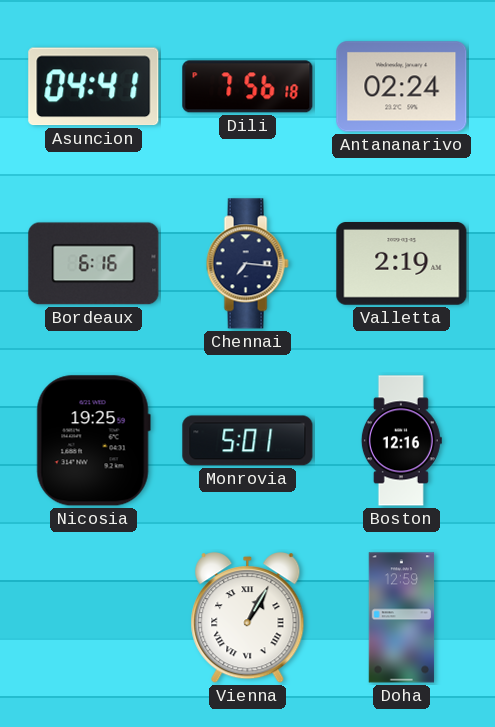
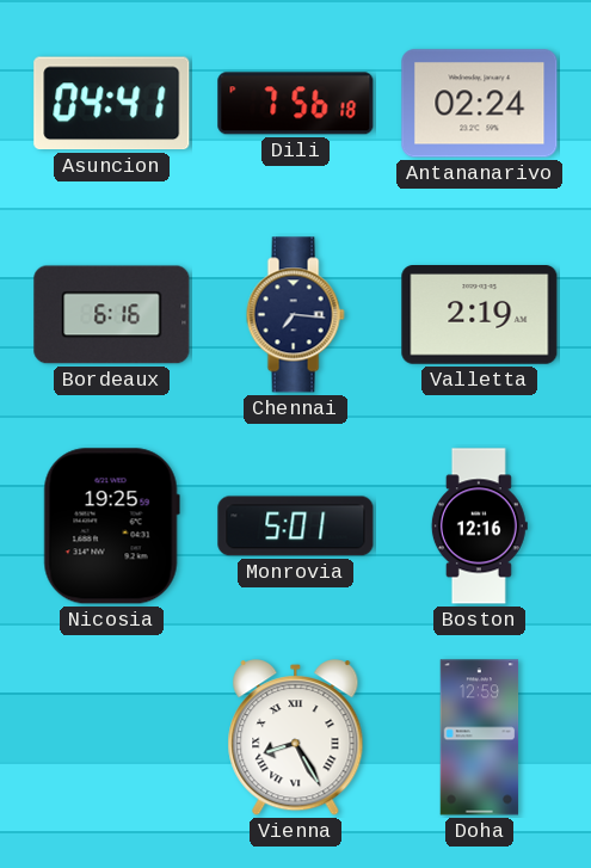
Vienna: 1:05 -> 8:25 (296, 738)
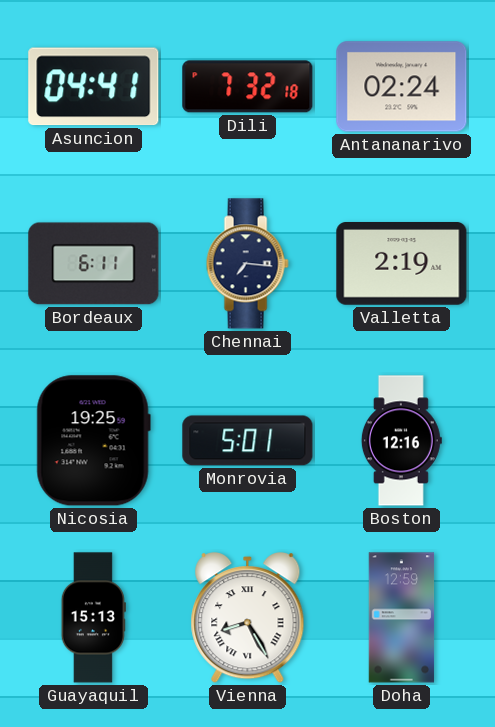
Dili: 7:56 -> 7:32 (248, 87)
Bordeaux: 6:16 -> 6:11 (94, 264)
Guayaquil: none -> 15:13 (93, 618)
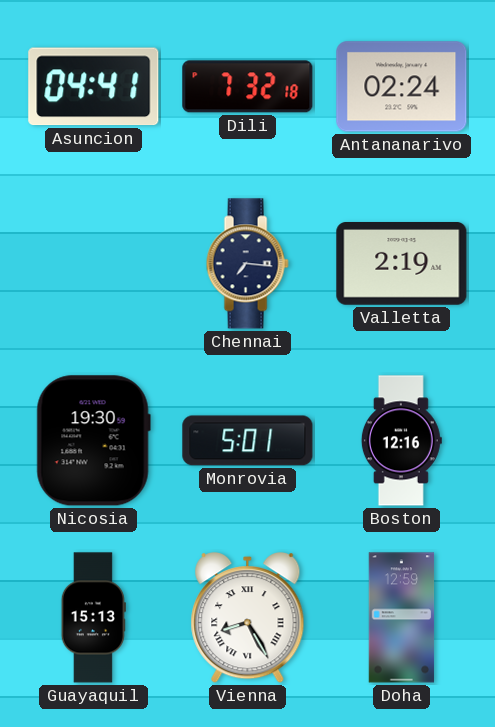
Bordeaux: 6:11 -> none (94, 264)
Nicosia: 19:25 -> 19:30 (93, 441)
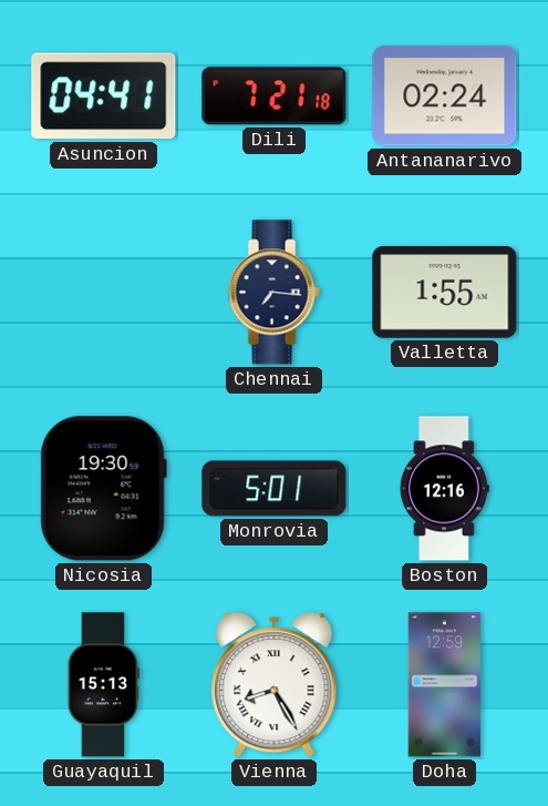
Dili: 7:32 -> 7:21 (275, 96)
Valletta: 2:19 -> 1:55 (445, 293)
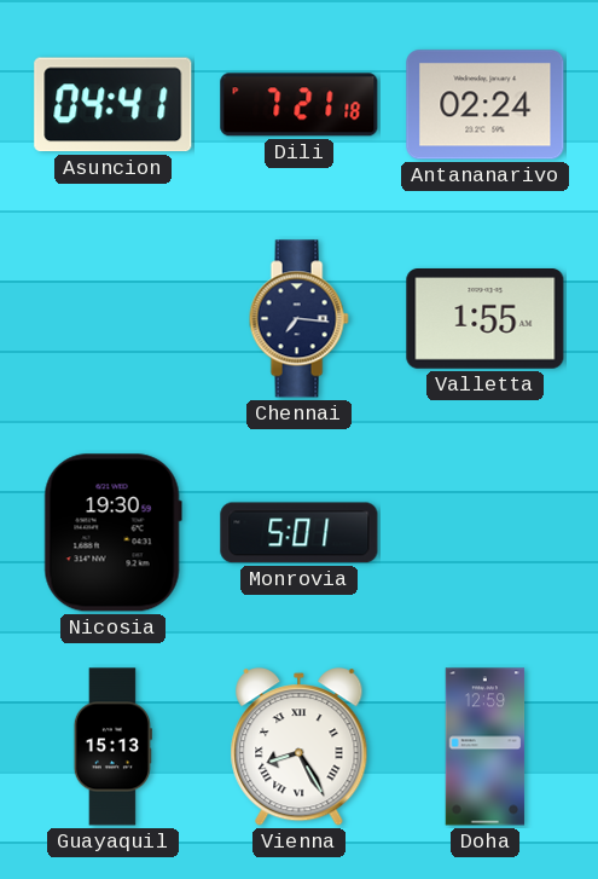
Boston: 12:16 -> none (444, 489)
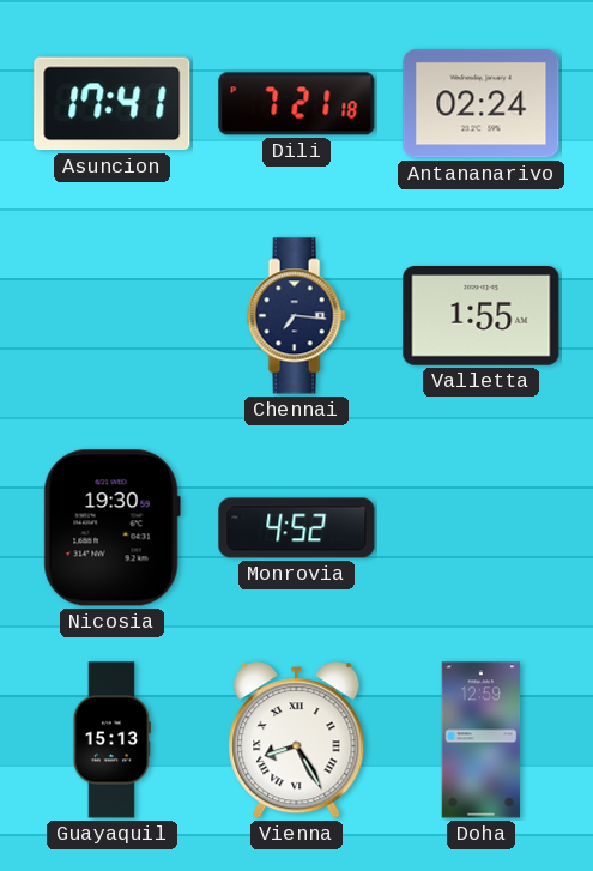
Asuncion: 04:41 -> 17:41 (113, 104)
Monrovia: 5:01 -> 4:52 (297, 528)
